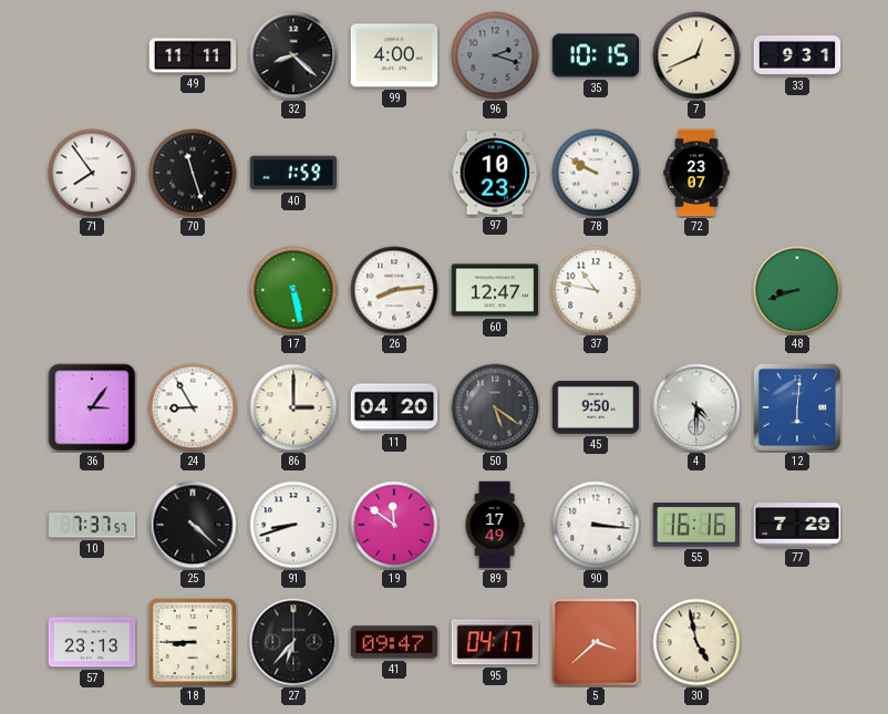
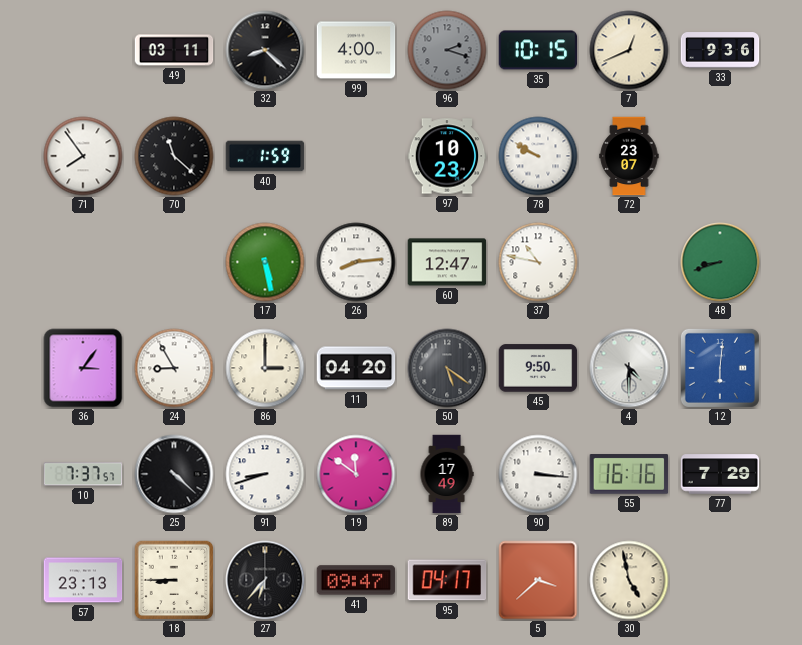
49: 11:11 -> 03:11 (174, 50)
33: 9:31 -> 9:36 (720, 50)
70: 11:27 -> 11:22 (174, 156)
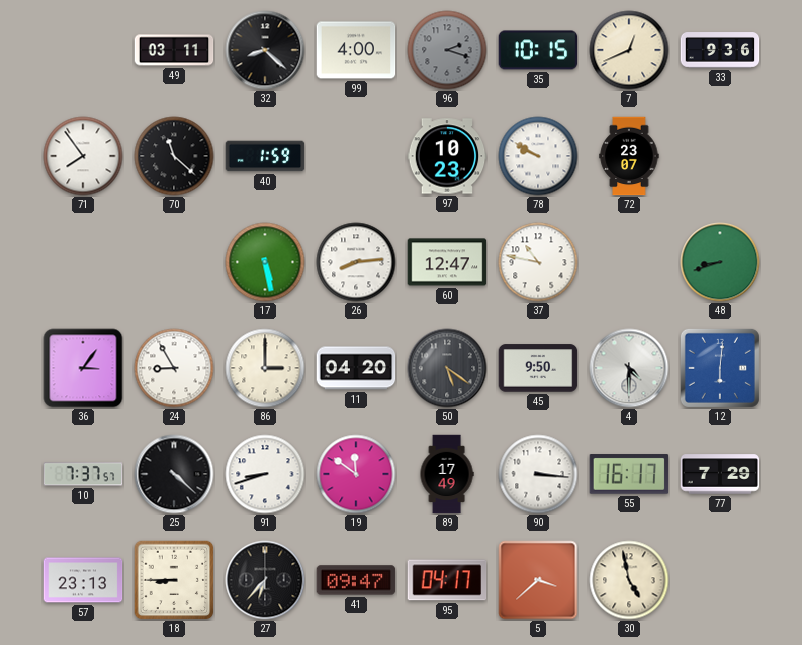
55: 16:16 -> 16:17 (629, 474)
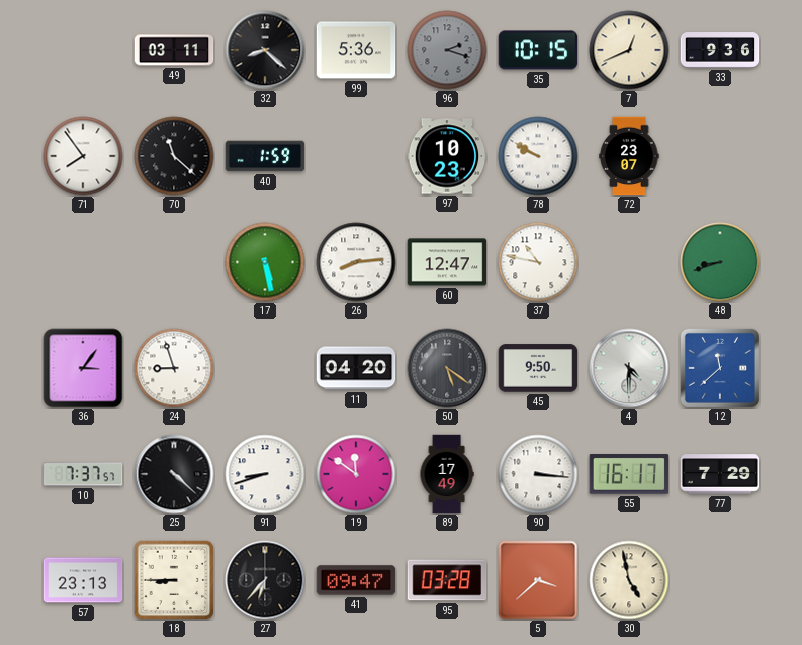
99: 4:00 -> 5:36 (356, 50)
24: 8:55 -> 8:57 (174, 368)
86: 3:00 -> none (265, 368)
12: 6:01 -> 11:38 (720, 368)
95: 04:17 -> 03:28 (447, 580)
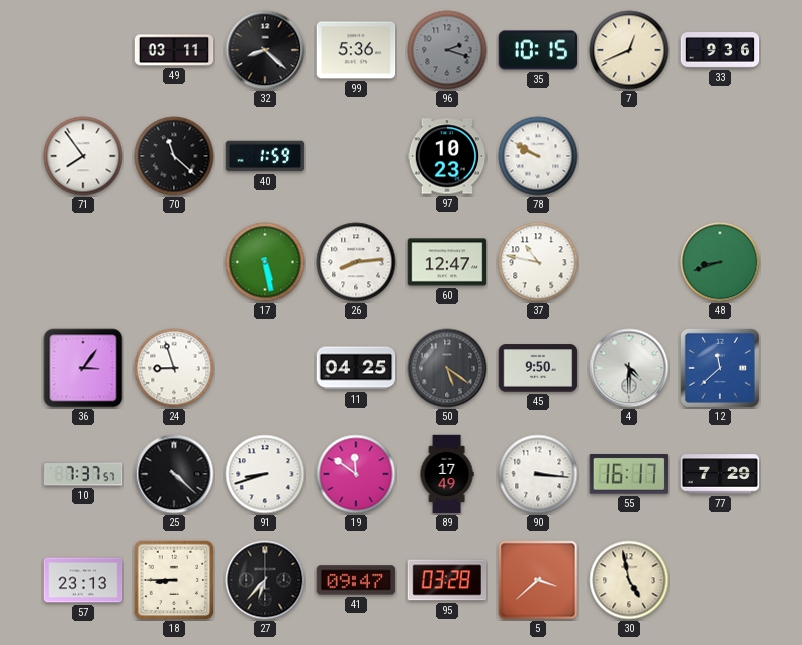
72: 23:07 -> none (629, 156)
11: 04:20 -> 04:25 (356, 368)
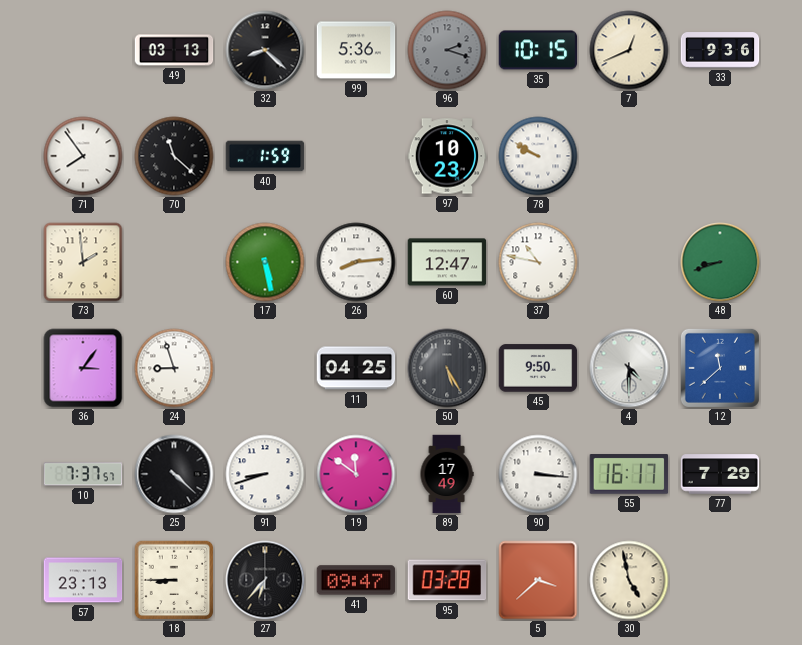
49: 03:11 -> 03:13 (174, 50)
73: none -> 1:59 (83, 262)
50: 5:21 -> 5:25 (447, 368)
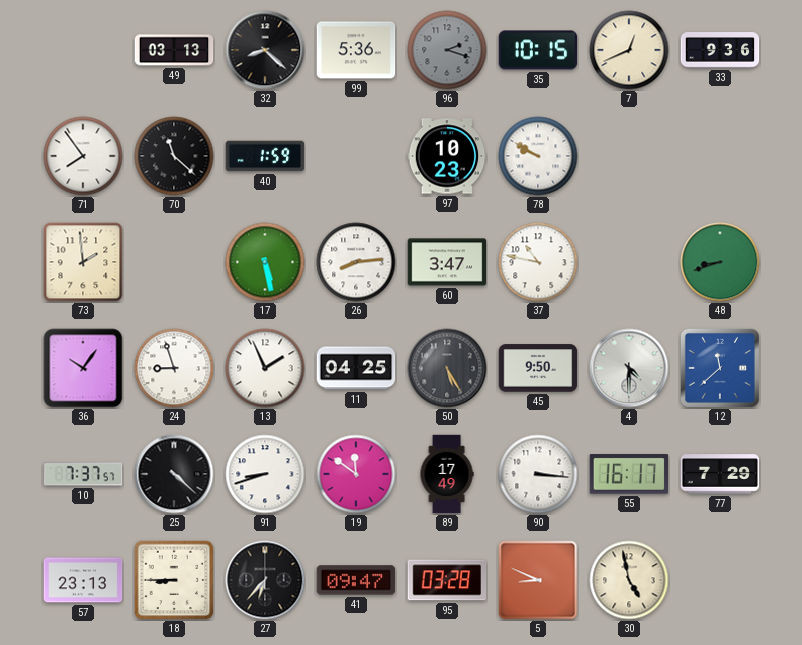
60: 12:47 -> 3:47 (447, 262)
36: 3:06 -> 10:06 (83, 368)
13: none -> 1:56 (265, 368)
5: 3:38 -> 8:49 (538, 580)
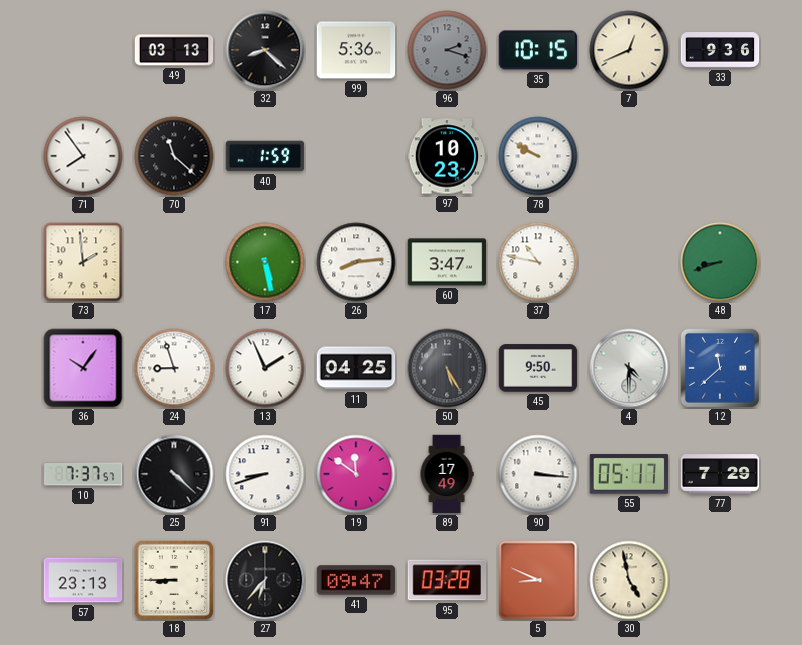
55: 16:17 -> 05:17 (629, 474)
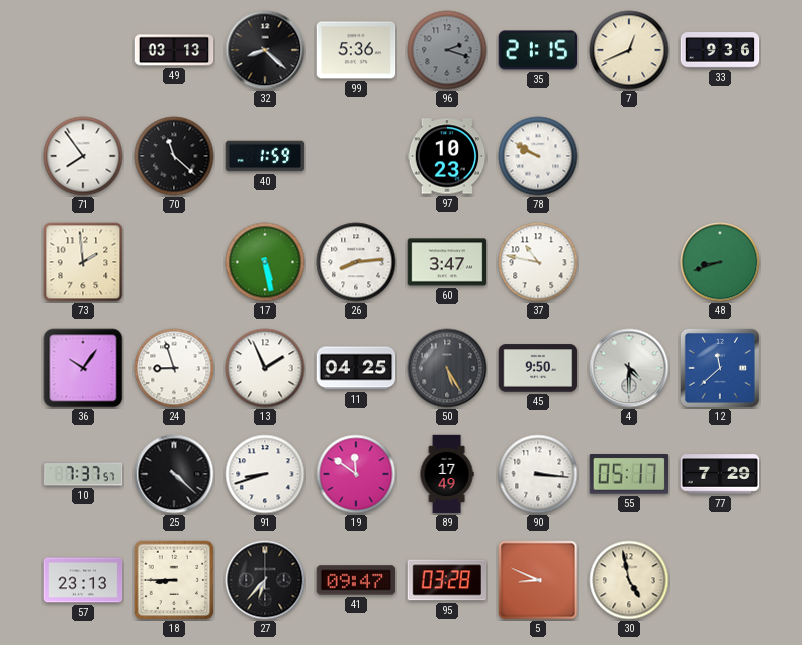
35: 10:15 -> 21:15 (538, 50)
